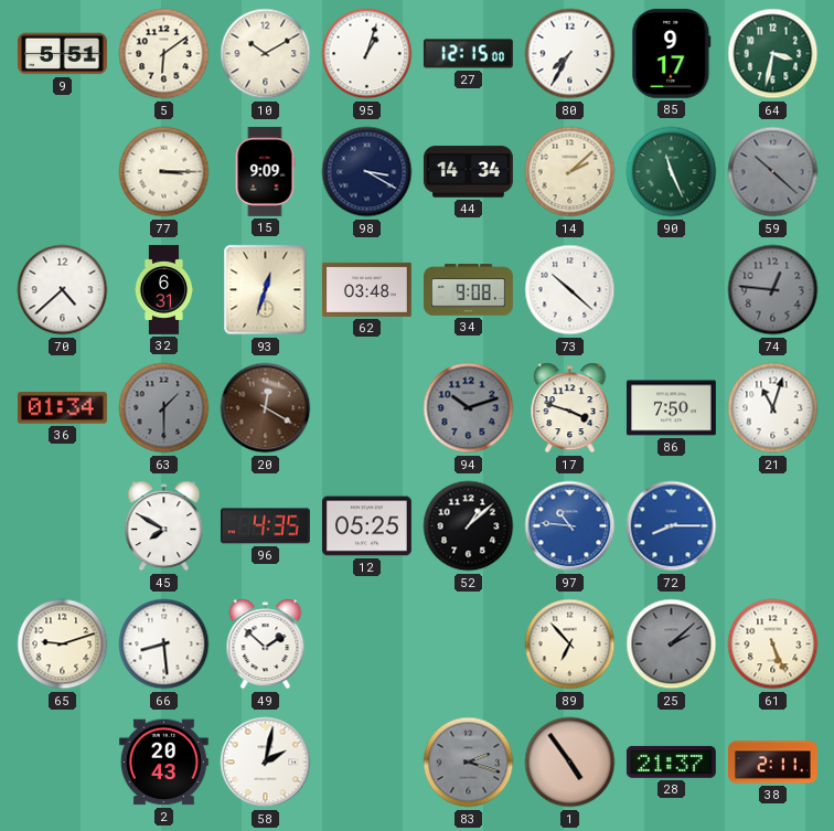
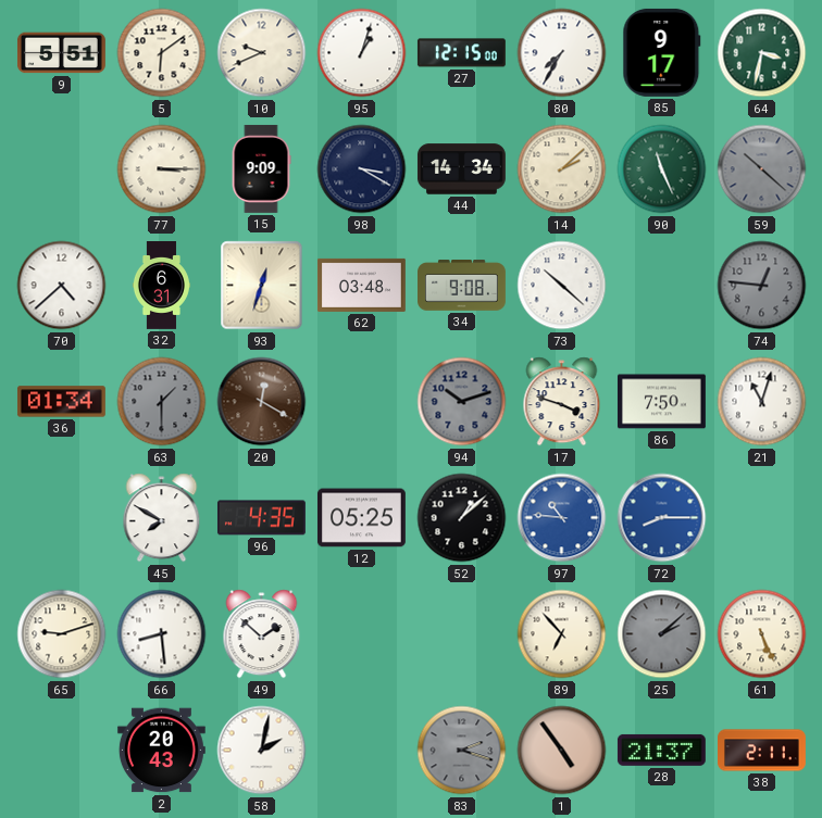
10: 10:10 -> 9:41 (262, 53)
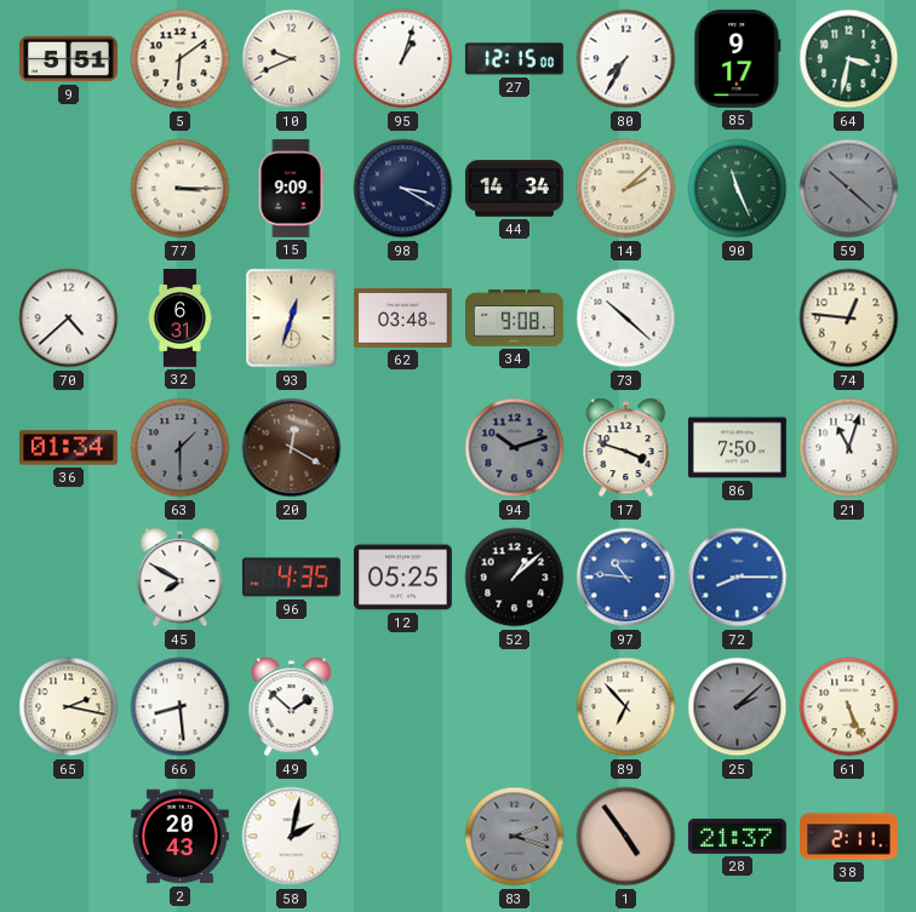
74 dial: grey -> cream (849, 319)
65: 9:12 -> 2:17 (69, 707)
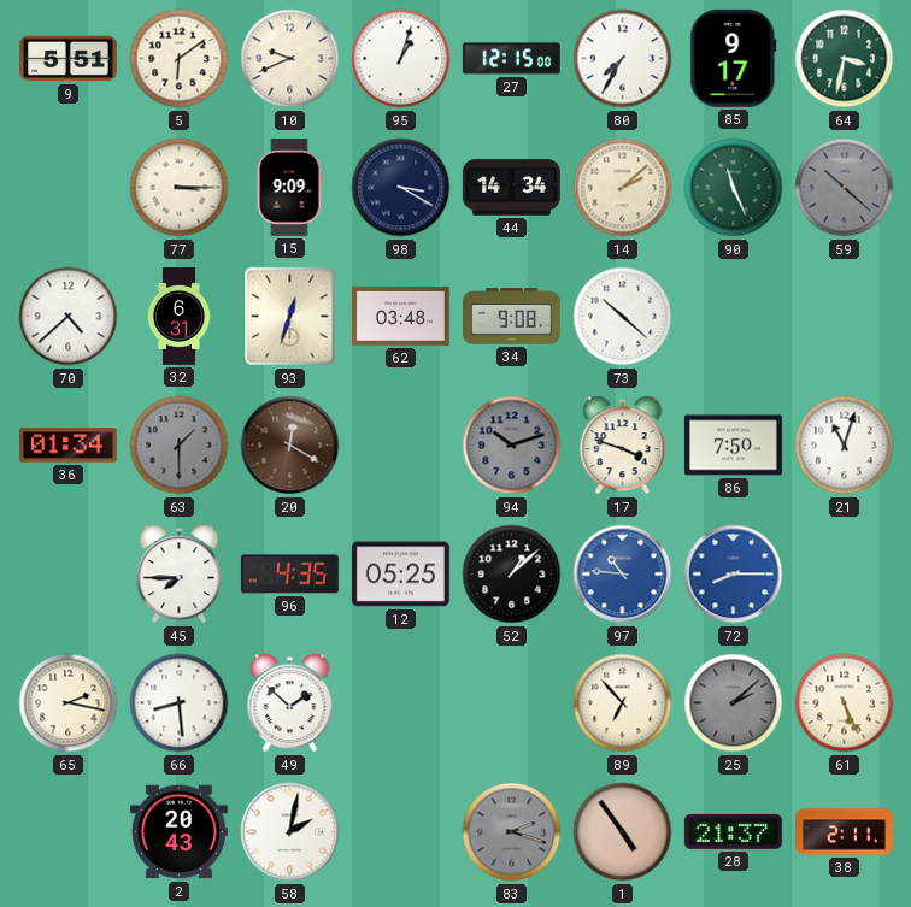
74: 12:46 -> none (849, 319)
45: 7:50 -> 7:45 (180, 575)
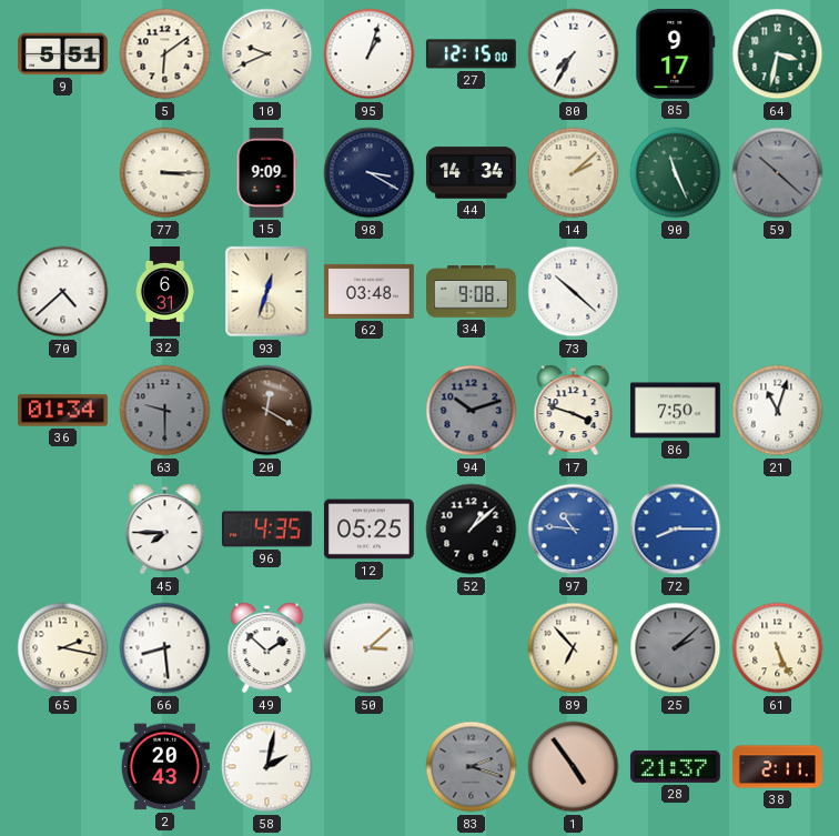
63: 1:30 -> 9:30 (165, 411)
50: none -> 3:08 (370, 648)
